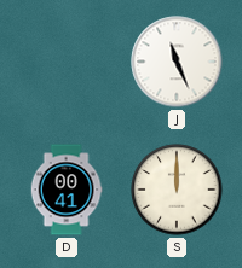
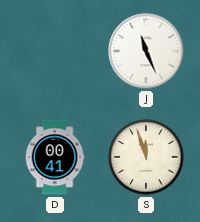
S: 12:00 -> 11:57 (146, 157)
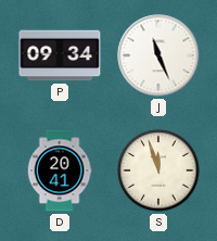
P: none -> 09:34 (60, 55)
D: 00:41 -> 20:41 (60, 170)
